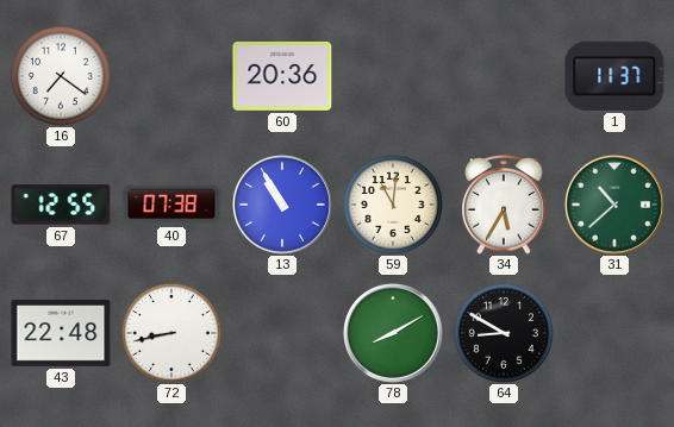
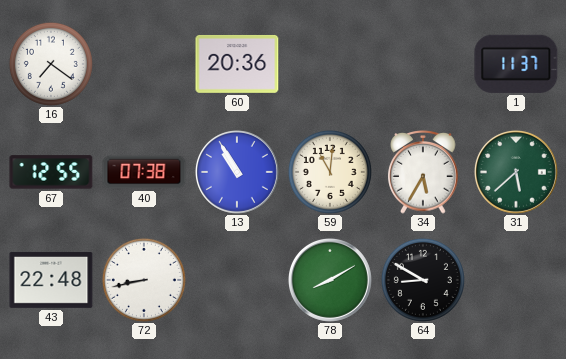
31: 10:38 -> 5:38 (516, 172)
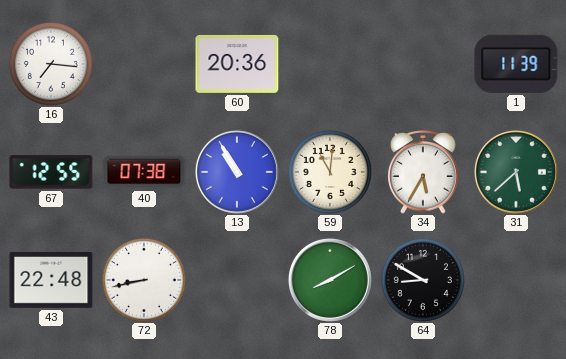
16: 7:21 -> 7:16 (51, 64)
1: 11:37 -> 11:39 (516, 64)
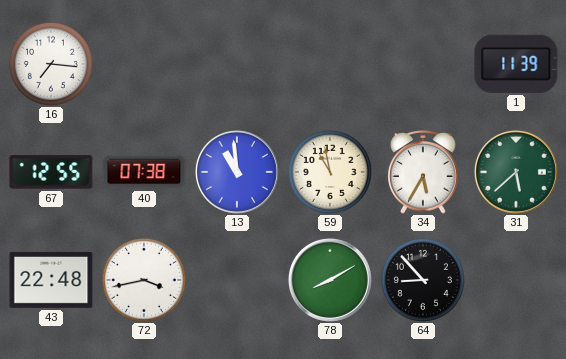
60: 20:36 -> none (237, 64)
13: 10:55 -> 10:59 (237, 172)
59: 11:01 -> 10:58 (330, 172)
72: 8:43 -> 3:43 (144, 280)
64: 8:50 -> 8:53 (423, 280)
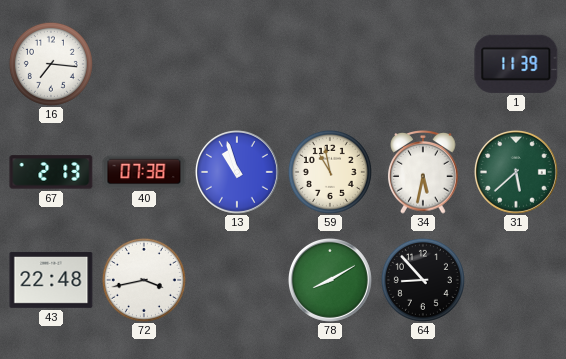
67: 12:55 -> 2:13 (51, 172)
13: 10:59 -> 10:57 (237, 172)
34: 5:35 -> 5:32 (423, 173)
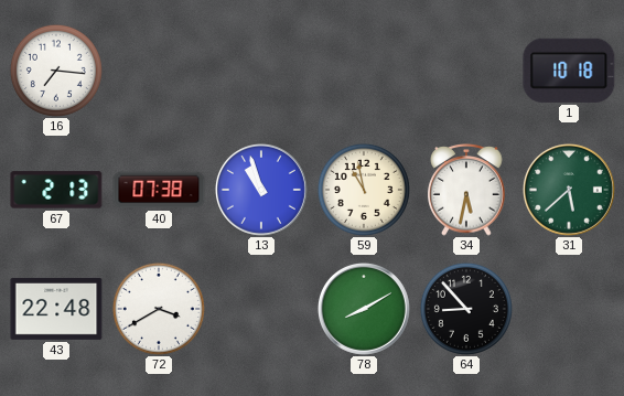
1: 11:39 -> 10:18 (569, 71)
72: 3:43 -> 3:40 (159, 309)
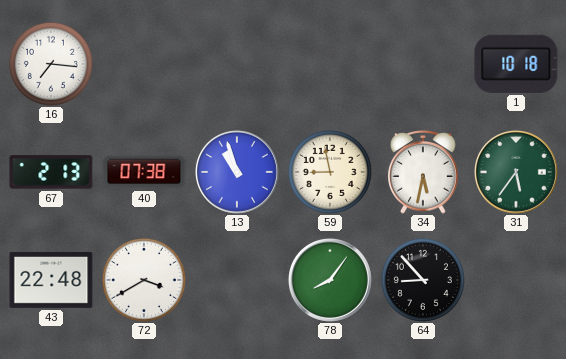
59: 10:58 -> 8:58 (330, 172)
31: 5:38 -> 5:36 (516, 172)
78: 8:10 -> 8:06 (330, 280)
